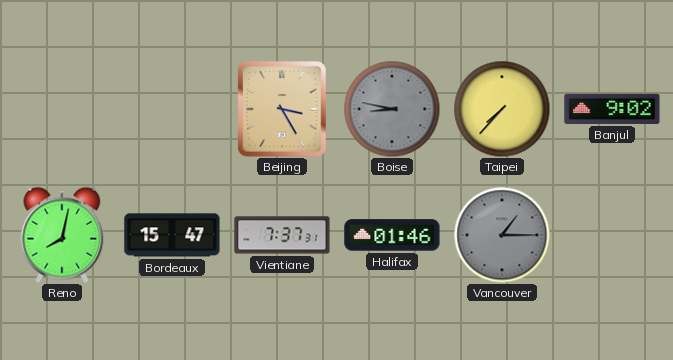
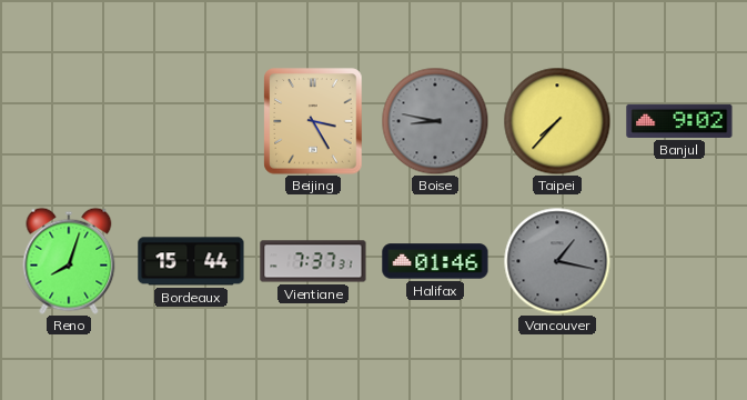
Reno: 8:02 -> 8:03 (69, 261)
Bordeaux: 15:47 -> 15:44 (191, 261)
Vancouver: 1:15 -> 1:17 (557, 261)
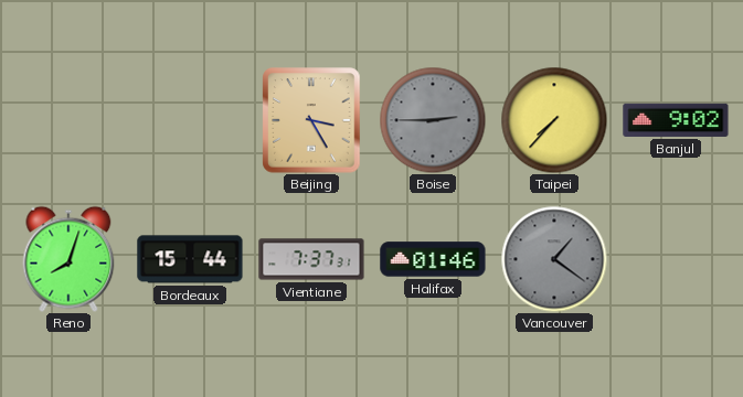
Boise: 8:47 -> 2:45 (433, 120)
Vancouver: 1:17 -> 1:21 (554, 259)
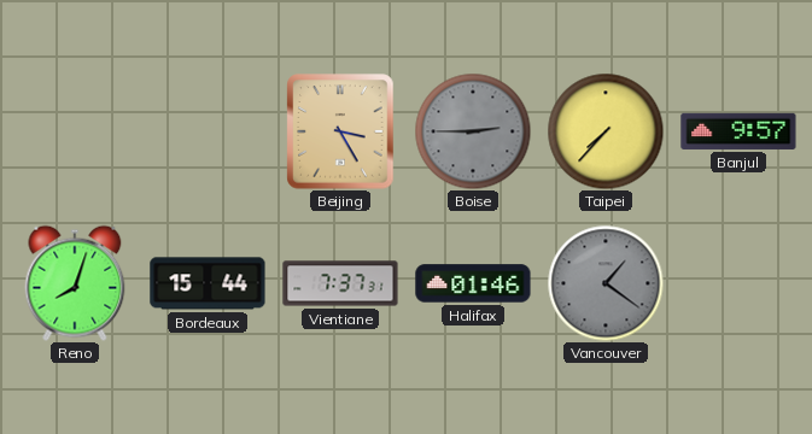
Banjul: 9:02 -> 9:57 (738, 131)
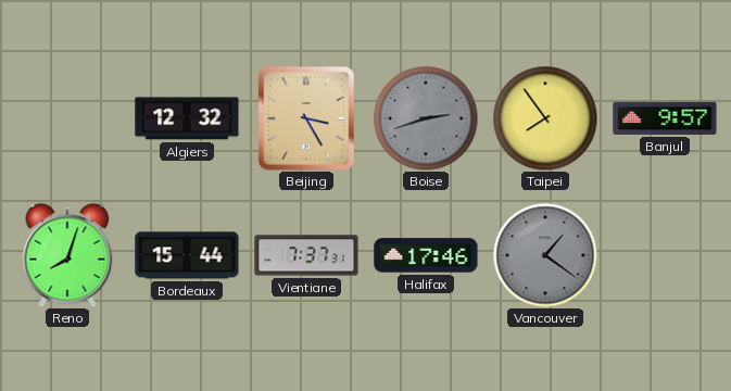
Algiers: none -> 12:32 (187, 118)
Boise: 2:45 -> 2:42 (426, 118)
Taipei: 7:37 -> 7:54 (545, 118)
Halifax: 01:46 -> 17:46 (426, 255)
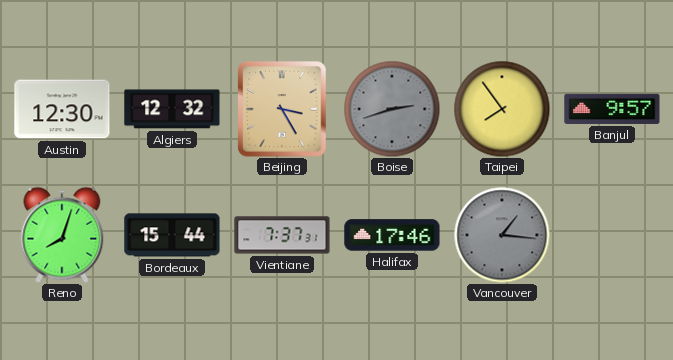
Austin: none -> 12:30 (62, 109)
Vancouver: 1:21 -> 1:16 (502, 235)
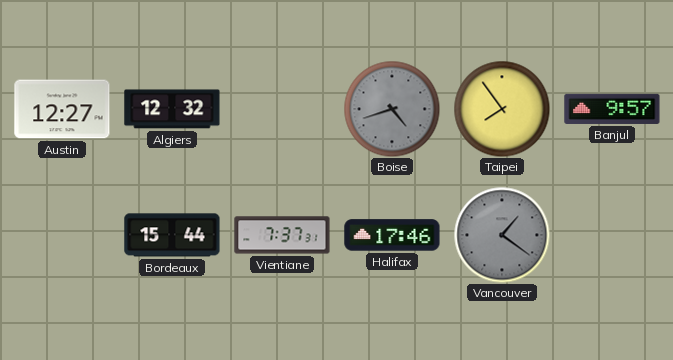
Austin: 12:30 -> 12:27 (62, 109)
Beijing: 3:25 -> none (282, 109)
Boise: 2:42 -> 4:42 (392, 109)
Reno: 8:03 -> none (62, 235)
Vancouver: 1:16 -> 1:21 (502, 235)
